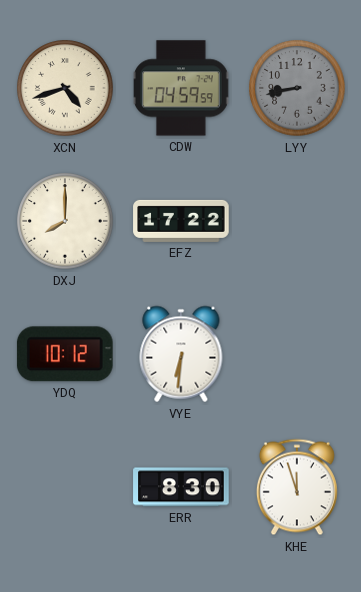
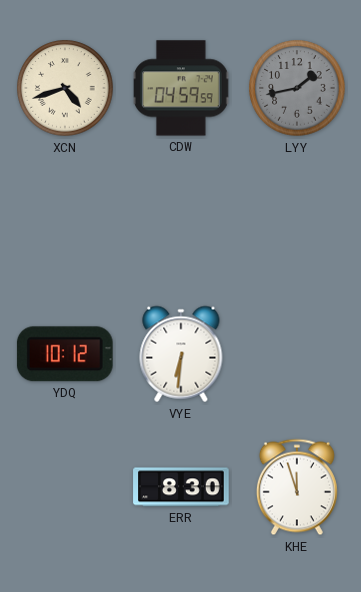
LYY: 8:43 -> 1:43 (297, 88)
DXJ: 8:00 -> none (65, 221)
EFZ: 17:22 -> none (181, 221)
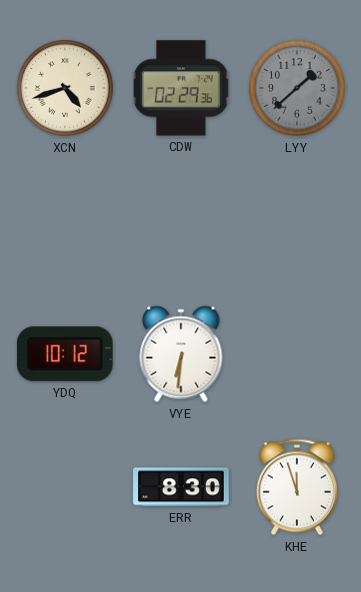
CDW: 04:59 -> 02:29 (181, 88)
LYY: 1:43 -> 1:38 (297, 88)
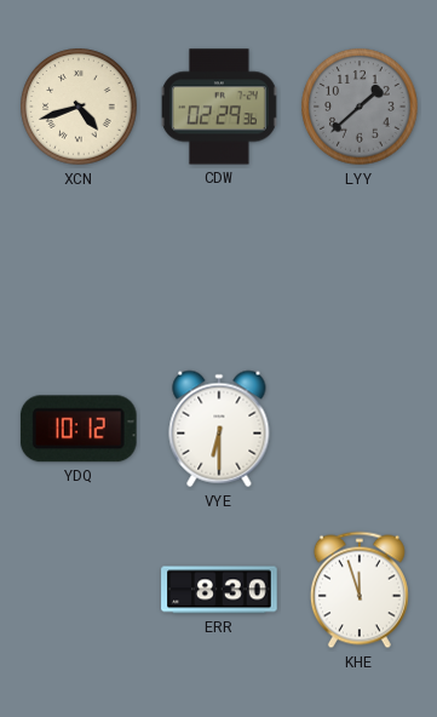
VYE: 6:31 -> 6:30 (219, 429)
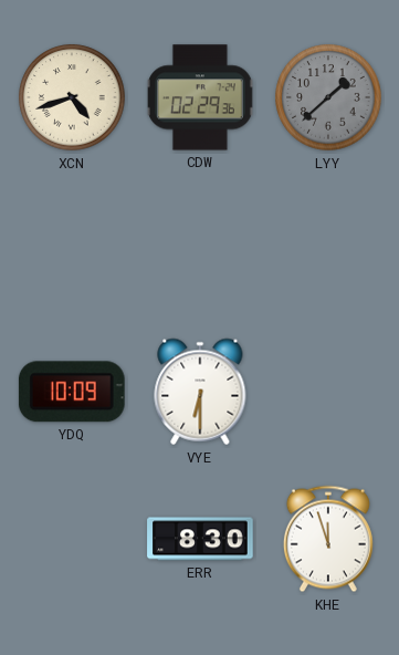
YDQ: 10:12 -> 10:09 (72, 392)
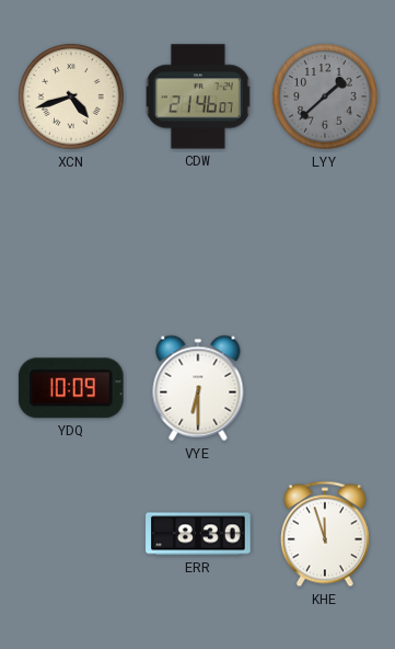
CDW: 02:29 -> 21:46 (198, 96)
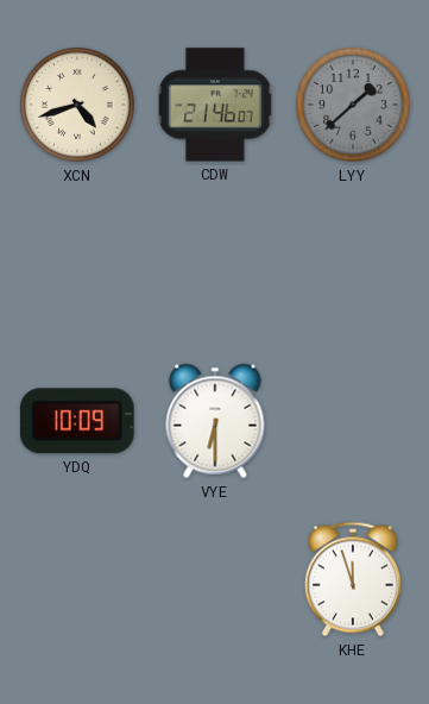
ERR: 8:30 -> none (198, 534)
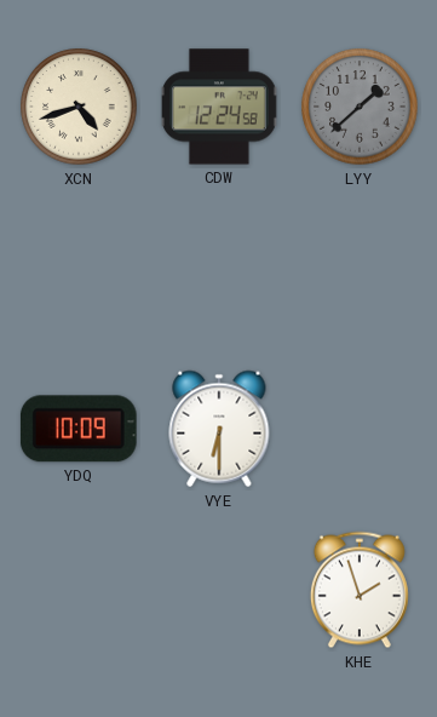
CDW: 21:46 -> 12:24 (219, 107)
KHE: 11:57 -> 1:57 (360, 590)
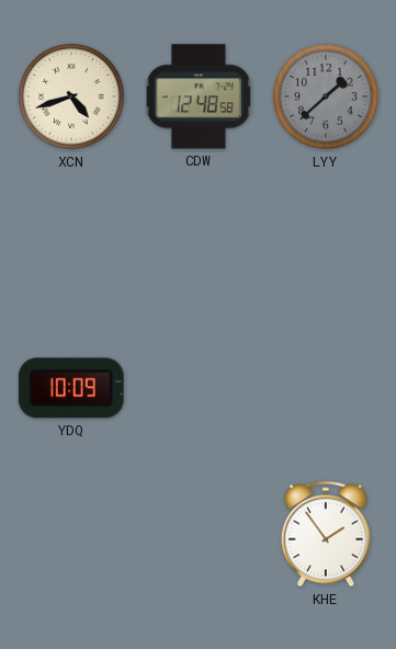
CDW: 12:24 -> 12:48 (199, 96)
VYE: 6:30 -> none (219, 429)
KHE: 1:57 -> 1:54 (326, 534)
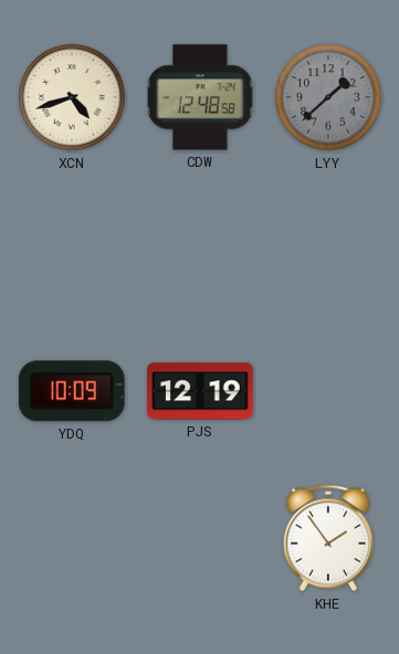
PJS: none -> 12:19 (200, 391)
